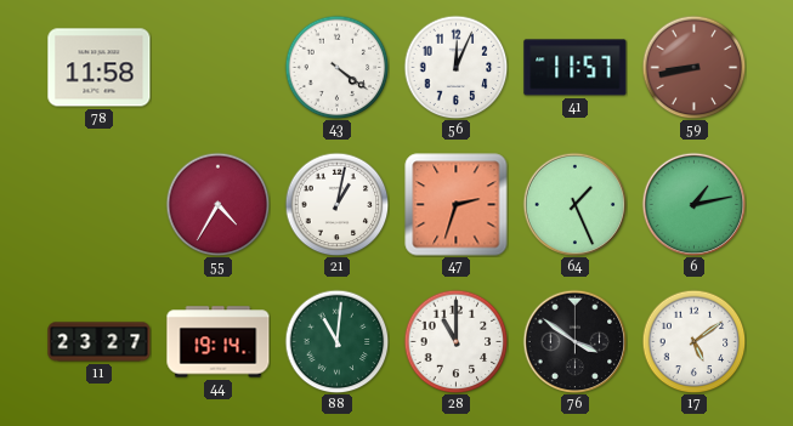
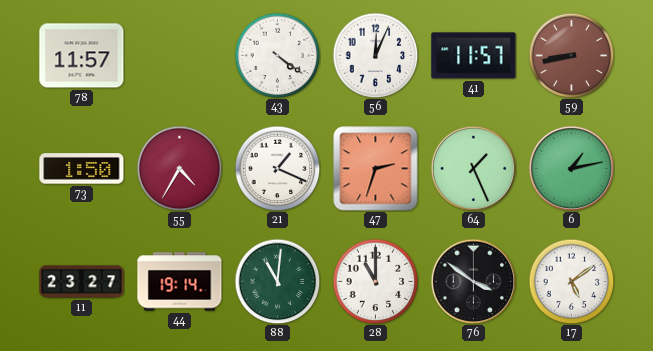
78: 11:58 -> 11:57 (82, 56)
73: none -> 1:50 (82, 169)
21: 1:02 -> 1:19 (277, 168)
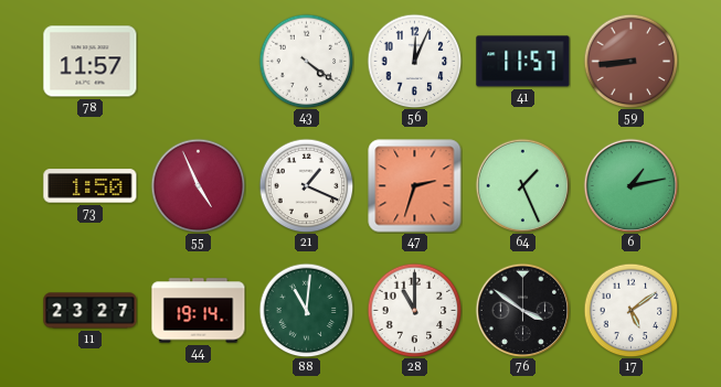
59: 8:43 -> 8:44 (630, 61)
55: 4:35 -> 4:56 (198, 185)
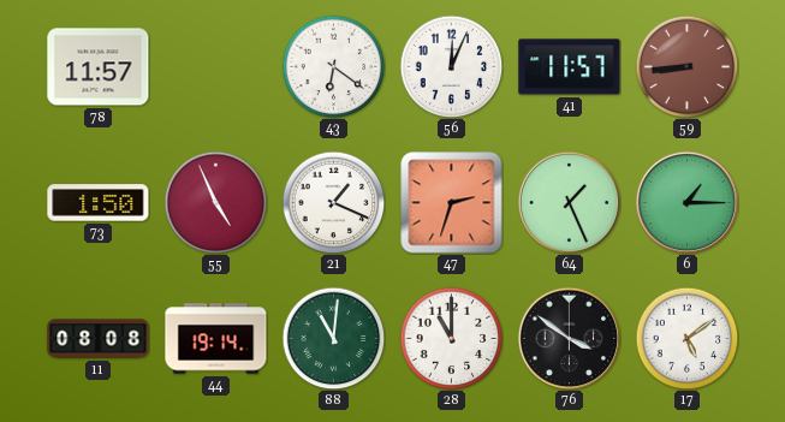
43: 4:21 -> 6:21 (333, 66)
6: 1:13 -> 1:15 (686, 202)
11: 23:27 -> 08:08 (99, 339)
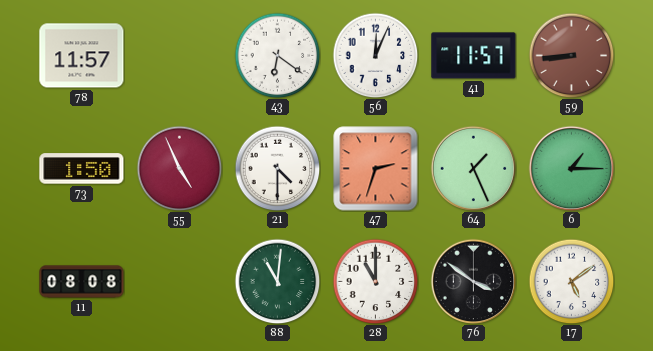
21: 1:19 -> 4:30 (277, 168)
44: 19:14 -> none (216, 339)
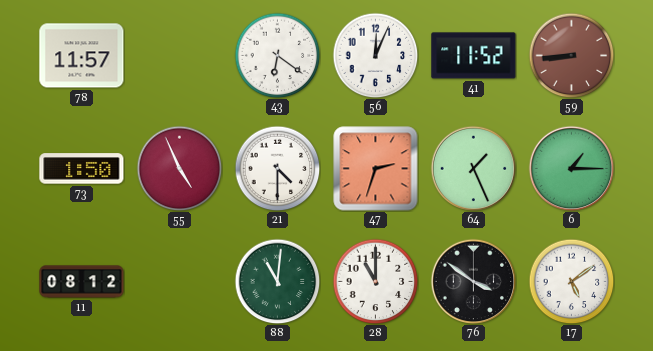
41: 11:57 -> 11:52 (474, 56)
11: 08:08 -> 08:12 (82, 282)
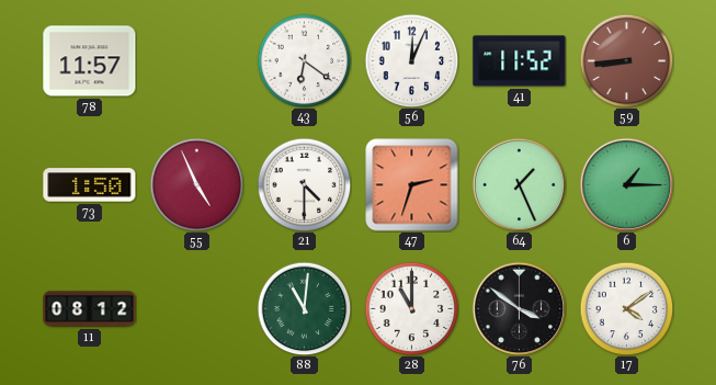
17: 5:09 -> 4:09 (626, 308)
